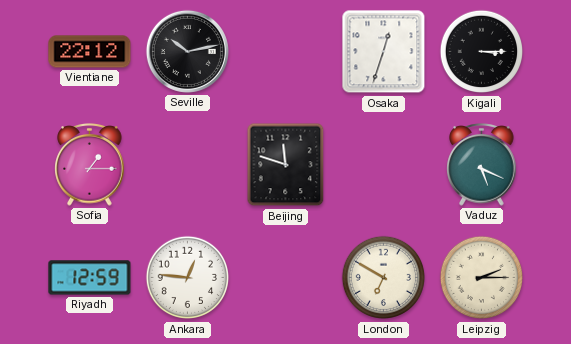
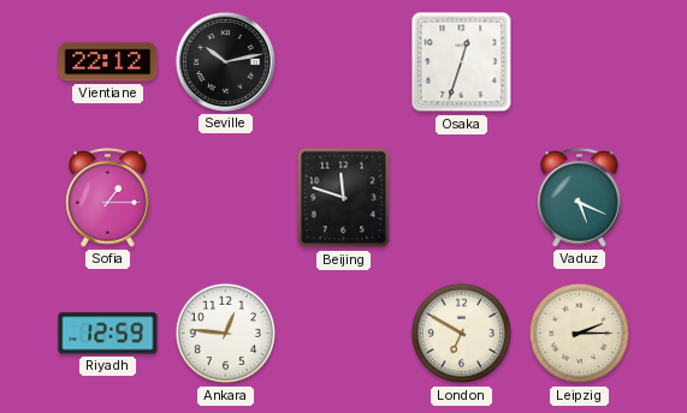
Kigali: 3:15 -> none (482, 52)
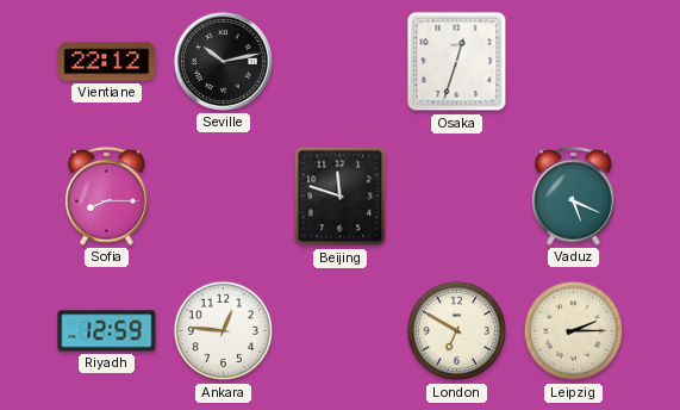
Sofia: 1:15 -> 8:15 (107, 197)
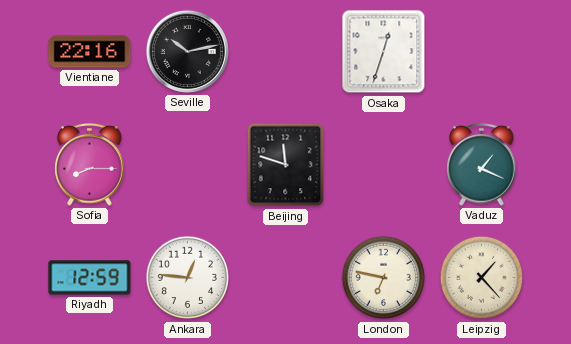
Vientiane: 22:12 -> 22:16 (90, 52)
Vaduz: 5:19 -> 1:19 (482, 165)
London: 6:50 -> 6:47 (384, 278)
Leipzig: 2:15 -> 1:23 (482, 278)
